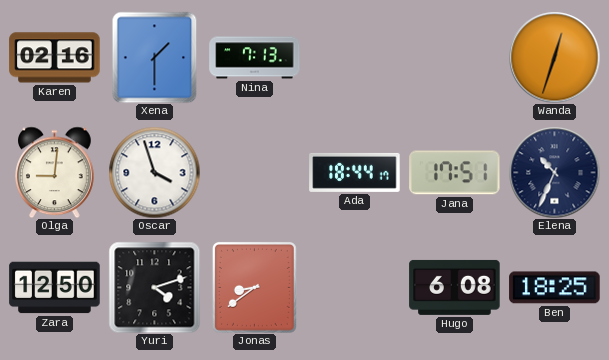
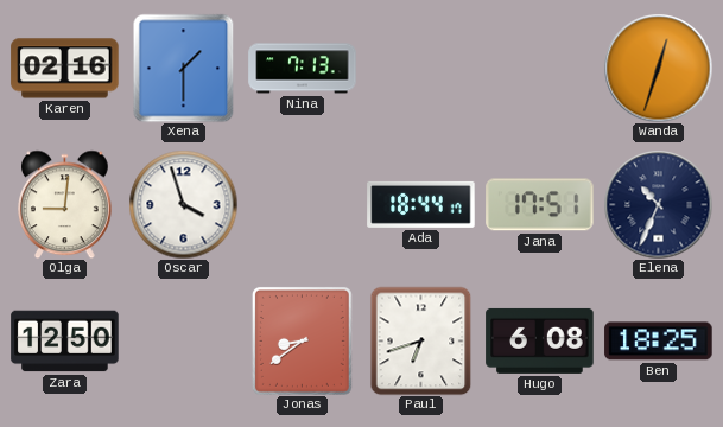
Yuri: 4:12 -> none (154, 287)
Paul: none -> 6:42 (421, 340)
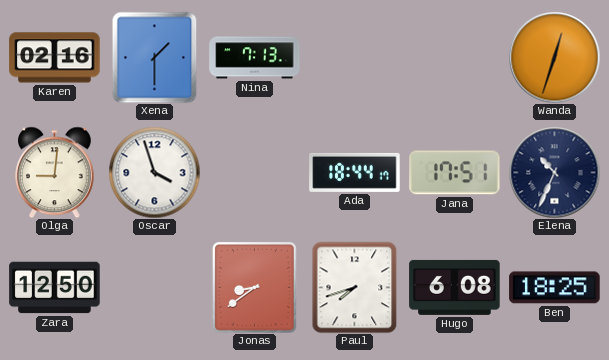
Paul: 6:42 -> 7:42 (355, 287)
